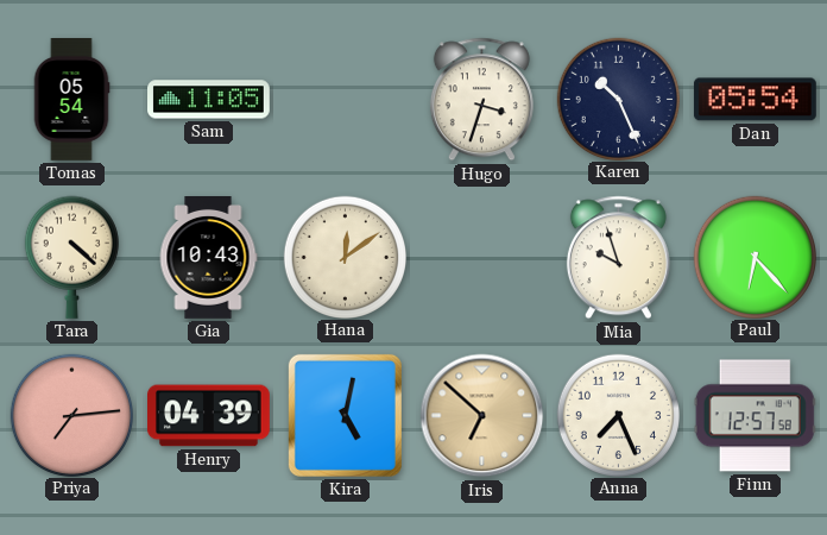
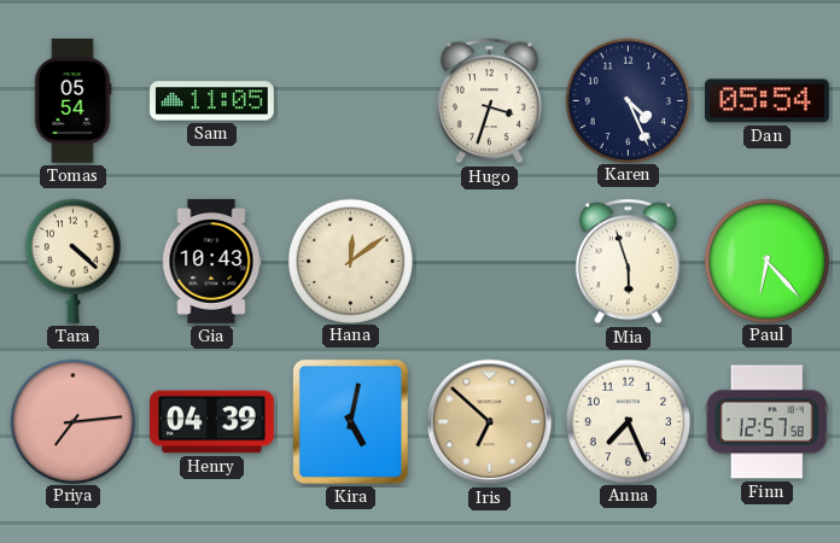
Karen: 10:26 -> 4:26 (628, 100)
Mia: 9:57 -> 5:57 (628, 262)
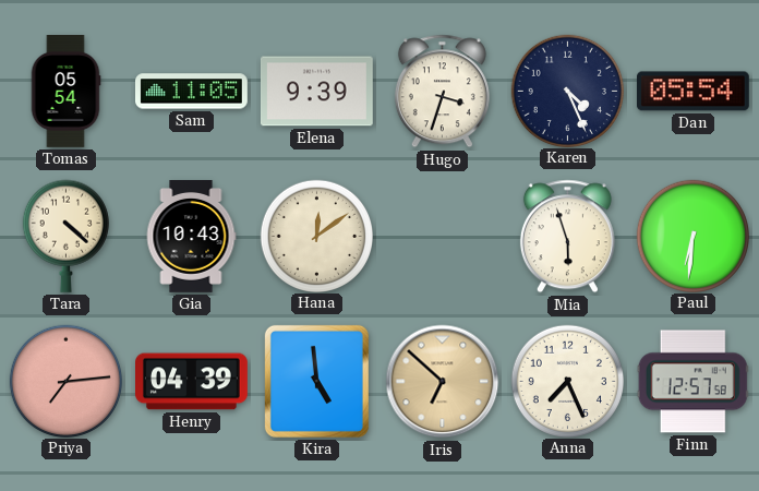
Elena: none -> 9:39 (316, 92)
Paul: 6:23 -> 6:31 (692, 236)
Kira: 5:02 -> 4:59 (316, 381)
